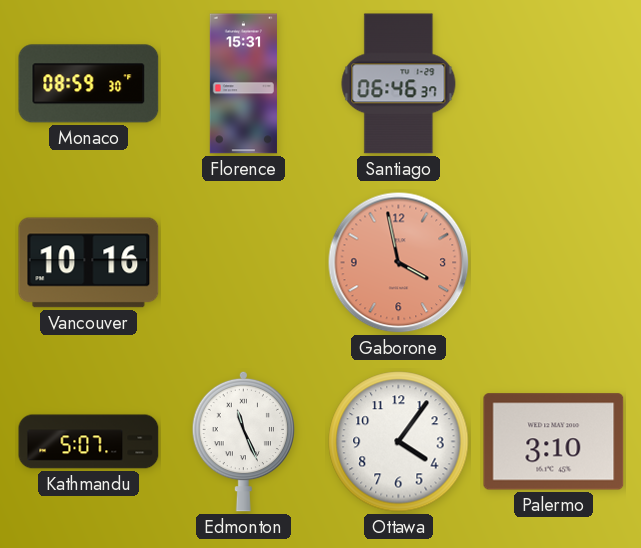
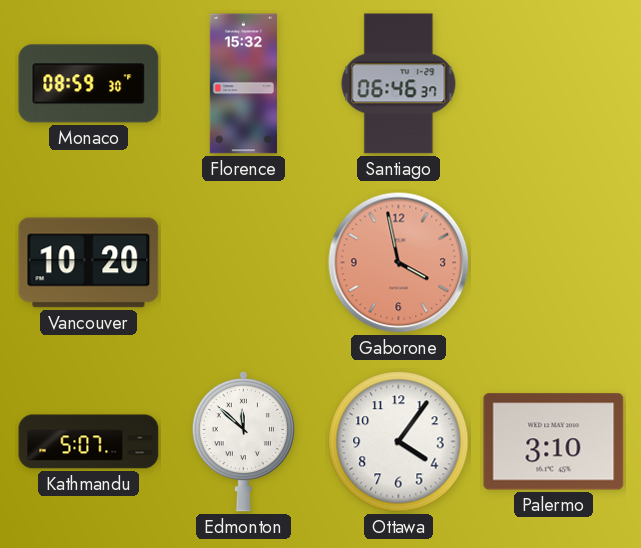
Florence: 15:31 -> 15:32 (243, 84)
Vancouver: 10:16 -> 10:20 (89, 263)
Edmonton: 11:26 -> 11:52 (243, 441)
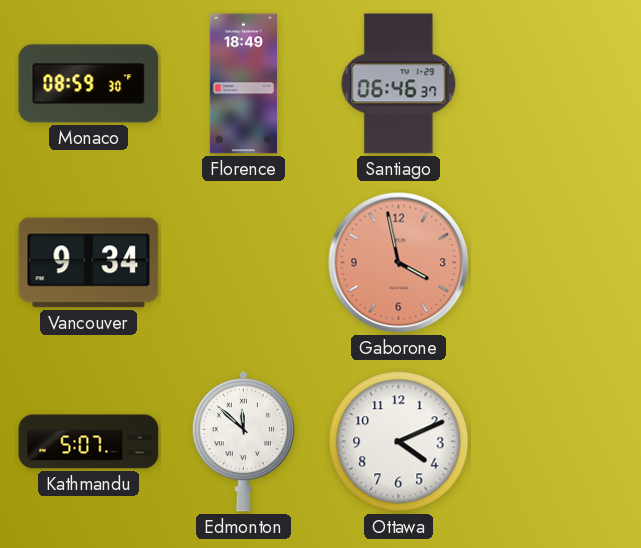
Florence: 15:32 -> 18:49 (243, 84)
Vancouver: 10:20 -> 9:34 (89, 263)
Ottawa: 4:06 -> 4:11 (399, 442)
Palermo: 3:10 -> none (554, 442)
